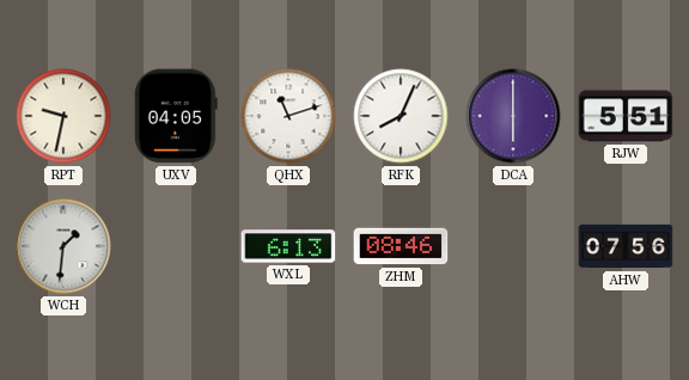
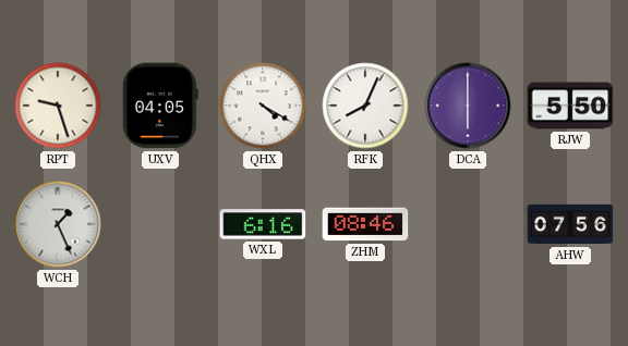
RPT: 9:32 -> 9:27 (58, 106)
QHX: 11:12 -> 4:20 (263, 106)
RJW: 5:51 -> 5:50 (570, 106)
WCH: 1:31 -> 1:26 (58, 224)
WXL: 6:13 -> 6:16 (263, 224)
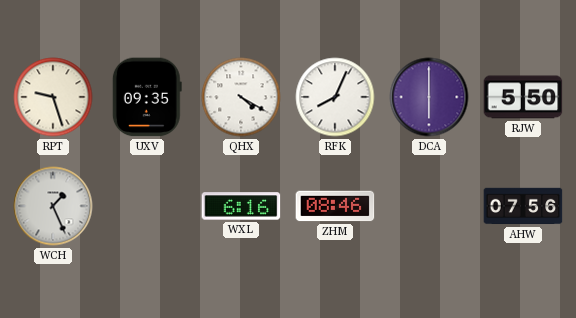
UXV: 04:05 -> 09:35 (147, 97)
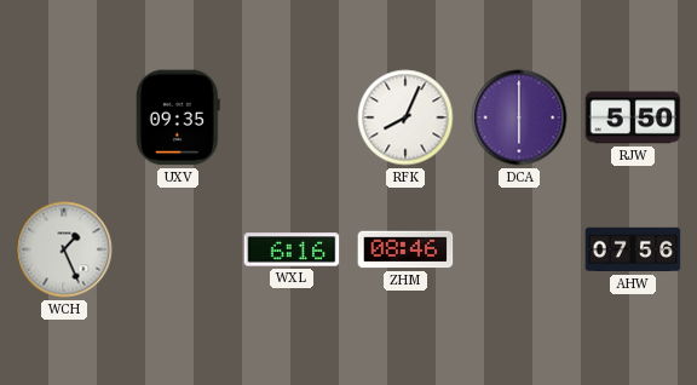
RPT: 9:27 -> none (53, 97)
QHX: 4:20 -> none (241, 97)
